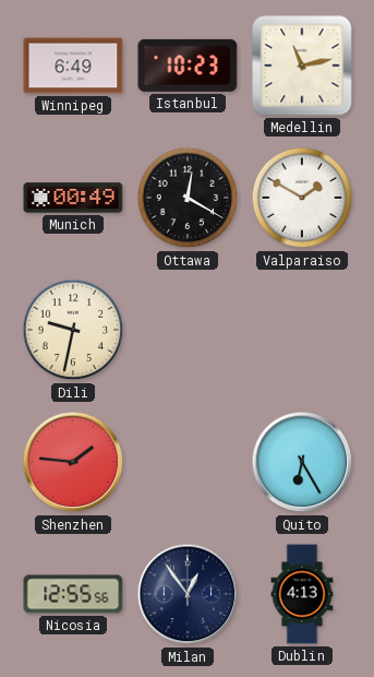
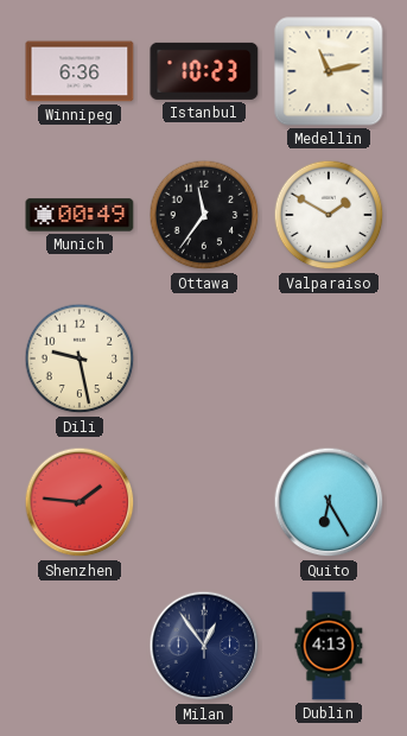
Winnipeg: 6:49 -> 6:36 (80, 71)
Ottawa: 12:20 -> 11:36 (204, 215)
Dili: 9:32 -> 9:28 (80, 359)
Nicosia: 12:55 -> none (73, 594)
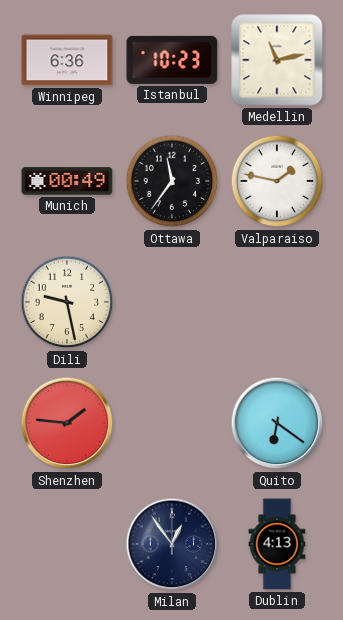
Valparaiso: 1:50 -> 1:47 (277, 181)
Quito: 6:25 -> 6:21 (277, 423)
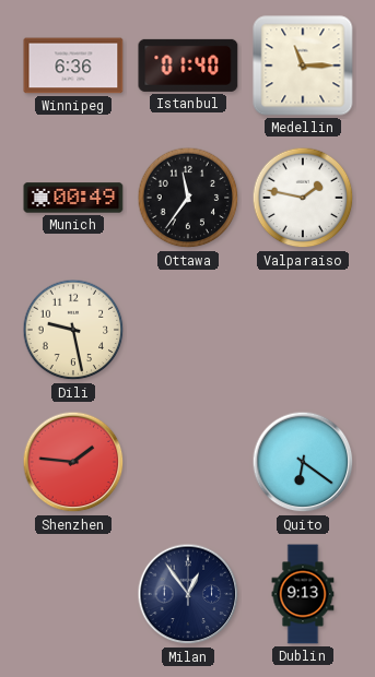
Istanbul: 10:23 -> 01:40 (188, 66)
Medellin: 11:13 -> 11:15 (303, 66)
Dublin: 4:13 -> 9:13 (303, 594)
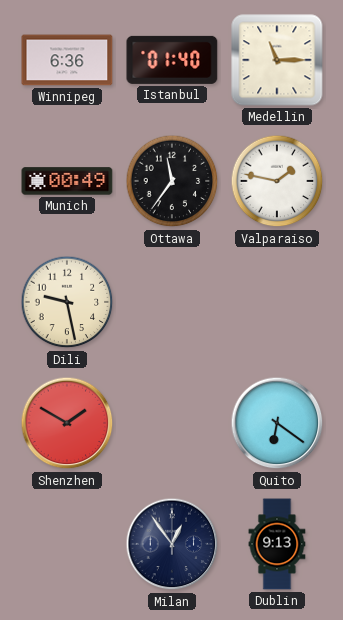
Shenzhen: 1:46 -> 1:50 (67, 423)
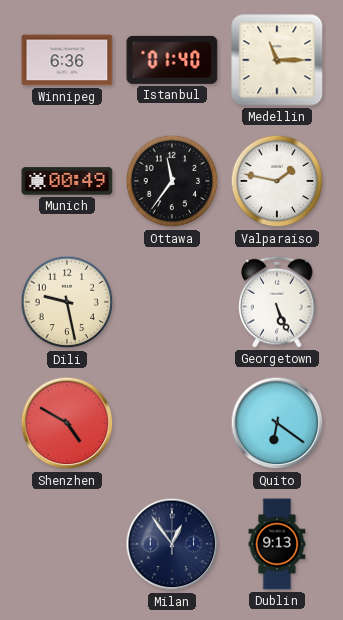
Georgetown: none -> 5:26 (277, 302)
Shenzhen: 1:50 -> 4:50 (67, 423)
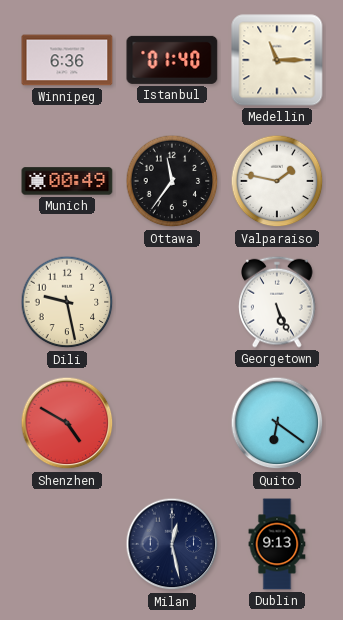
Milan: 12:54 -> 12:28 (172, 544)
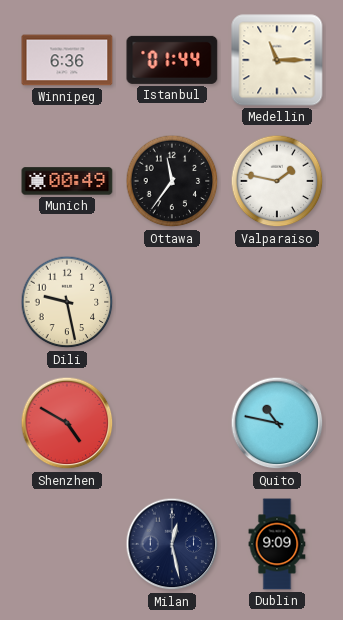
Istanbul: 01:40 -> 01:44 (172, 60)
Georgetown: 5:26 -> none (277, 302)
Quito: 6:21 -> 10:47 (277, 423)
Dublin: 9:13 -> 9:09 (277, 544)
